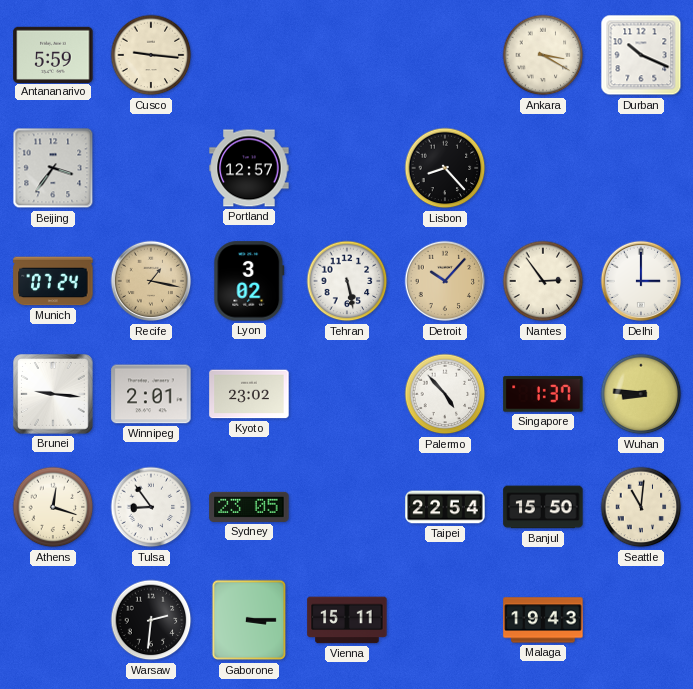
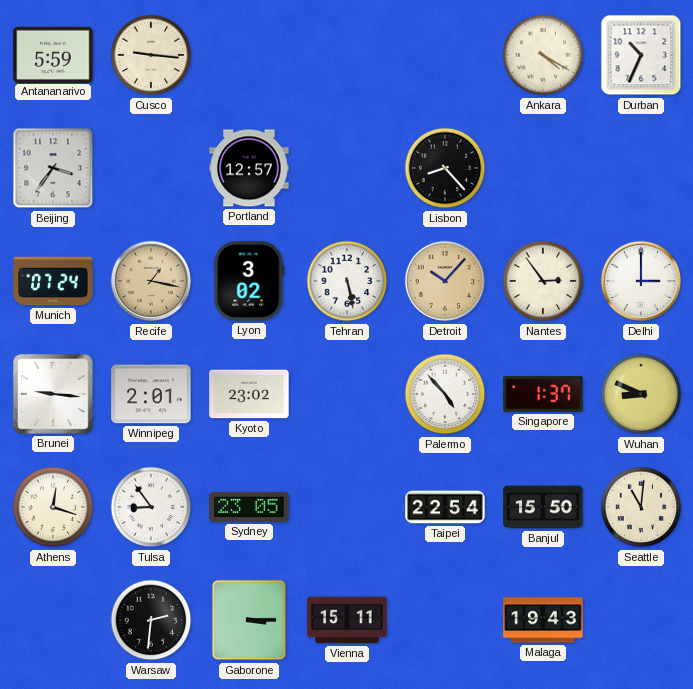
Ankara: 3:20 -> 4:20 (543, 55)
Durban: 10:19 -> 10:34 (641, 55)
Wuhan: 8:46 -> 8:49 (641, 394)
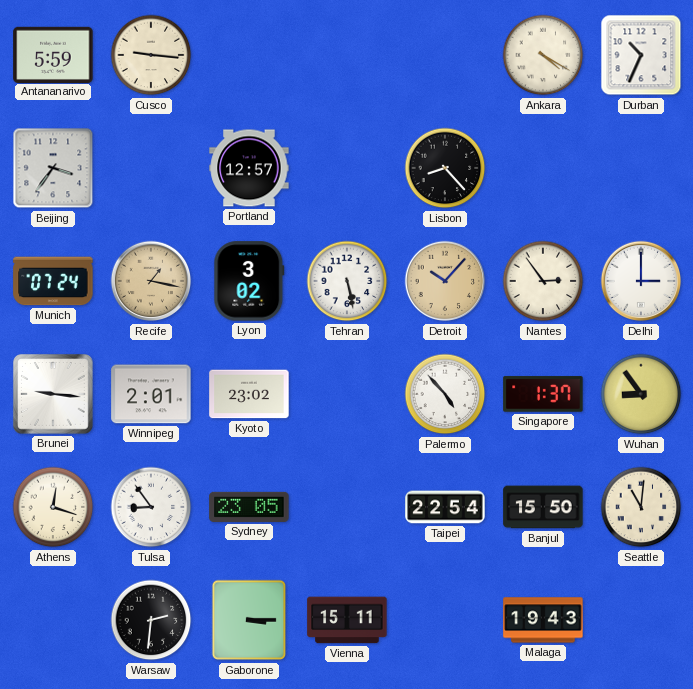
Wuhan: 8:49 -> 8:54 (641, 394)
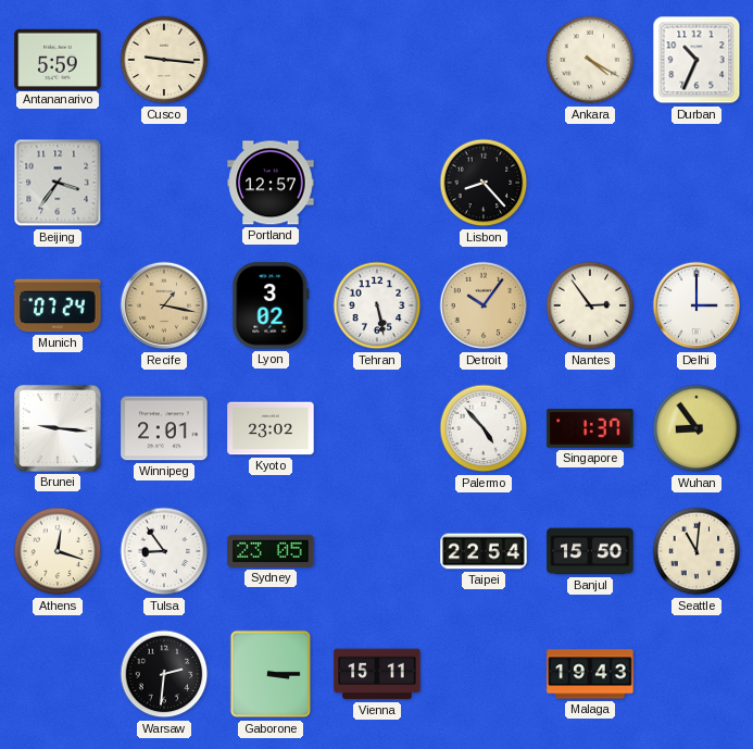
Detroit: 10:07 -> 10:06 (484, 305)
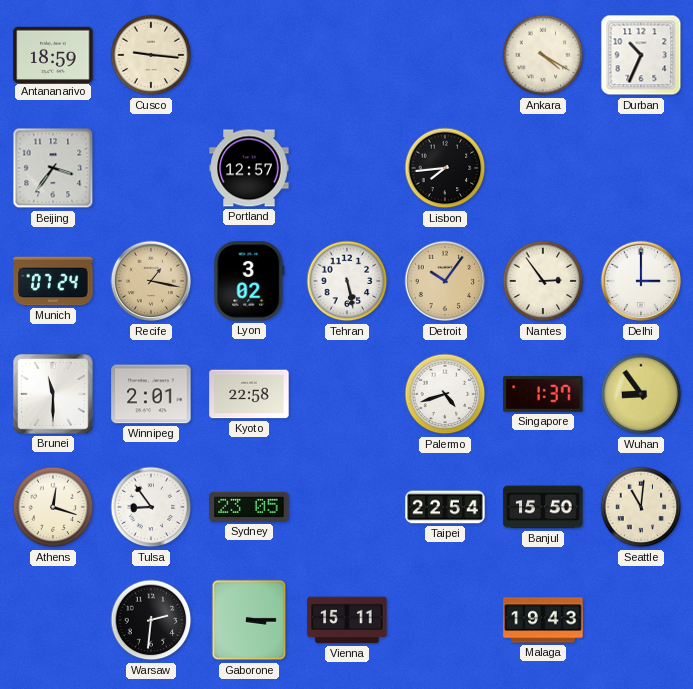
Antananarivo: 5:59 -> 18:59 (53, 54)
Lisbon: 8:23 -> 7:44 (445, 168)
Brunei: 9:16 -> 11:30 (54, 395)
Kyoto: 23:02 -> 22:58 (249, 394)
Palermo: 4:53 -> 4:42 (445, 394)
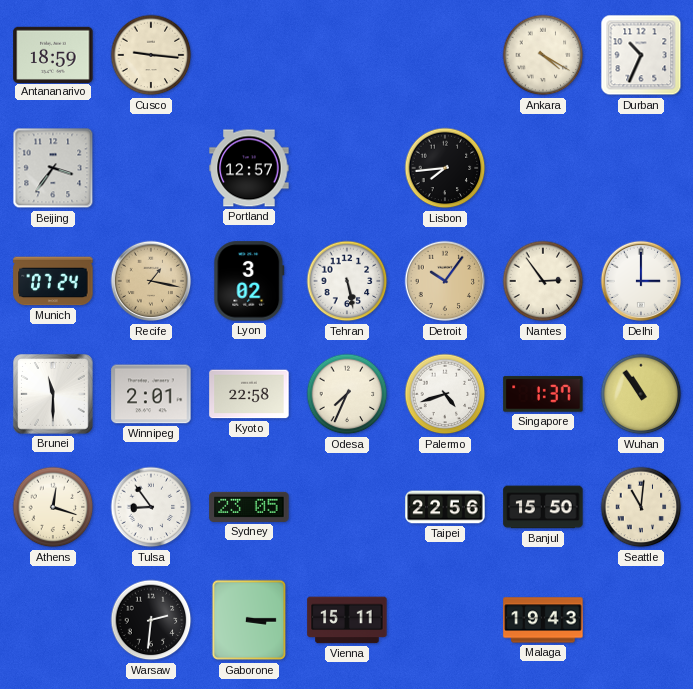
Odesa: none -> 7:34 (347, 394)
Wuhan: 8:54 -> 10:54 (641, 394)
Taipei: 22:54 -> 22:56 (445, 507)
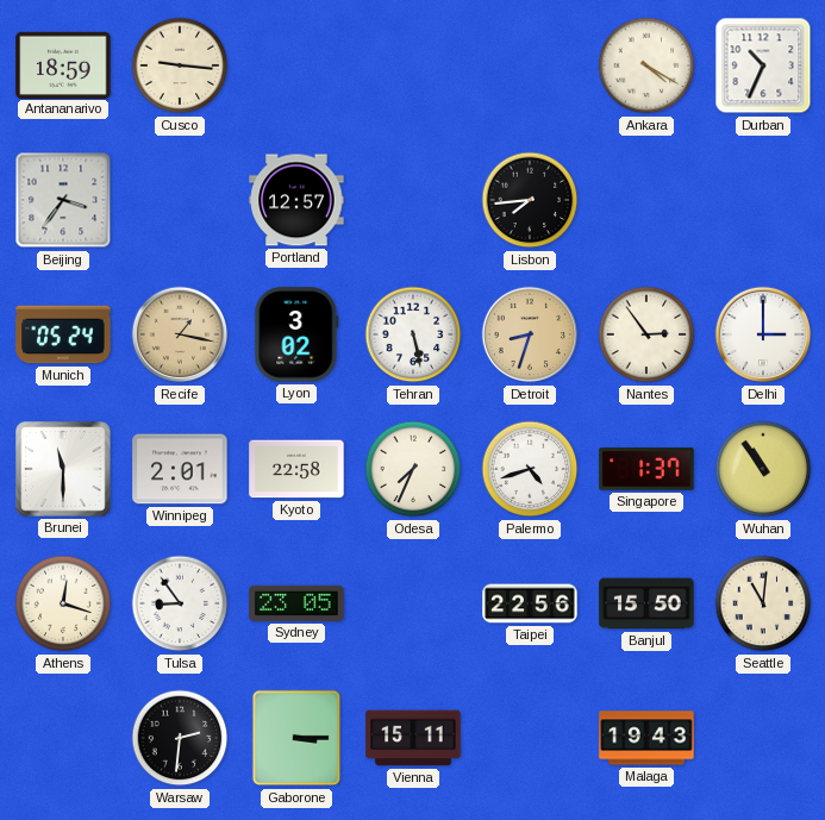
Munich: 07:24 -> 05:24 (63, 334)
Detroit: 10:06 -> 8:33 (530, 334)
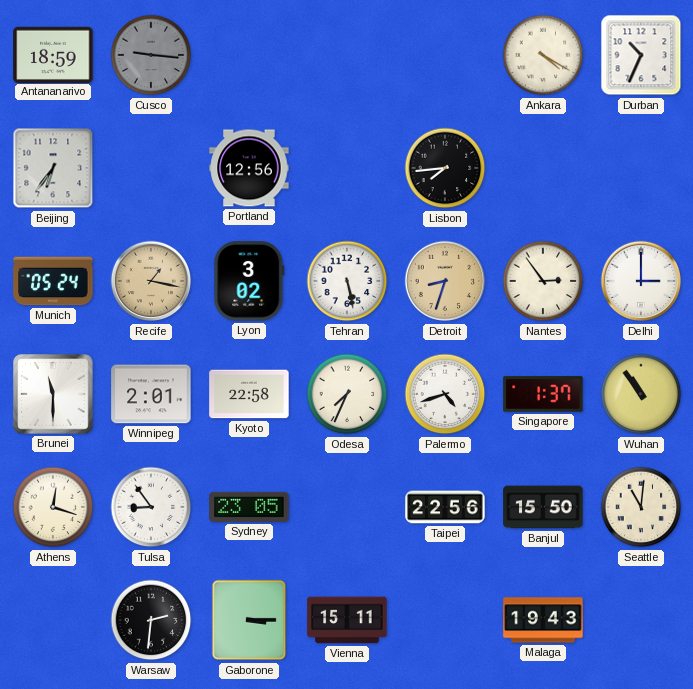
Cusco dial: cream -> grey (151, 55)
Beijing: 3:36 -> 6:36 (53, 168)
Portland: 12:57 -> 12:56 (249, 168)
